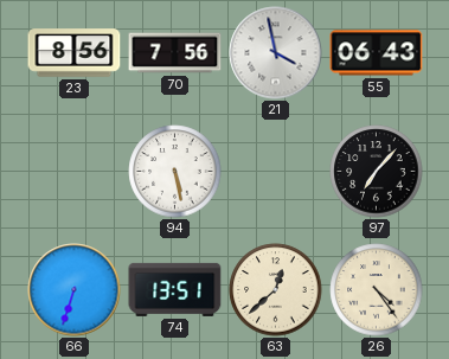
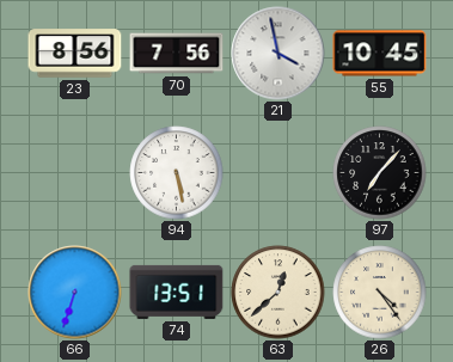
55: 06:43 -> 10:45 (380, 54)
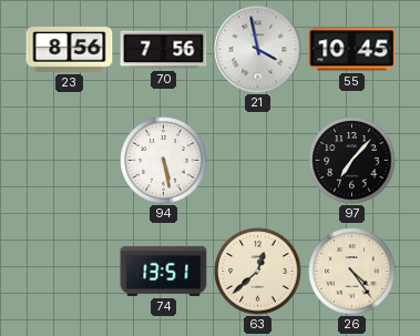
66: 6:33 -> none (75, 293)
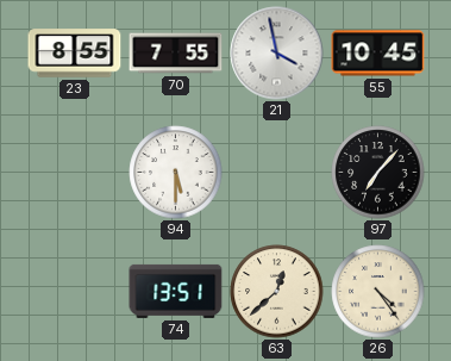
23: 8:56 -> 8:55 (75, 54)
70: 7:56 -> 7:55 (176, 54)
94: 5:28 -> 5:30 (176, 173)
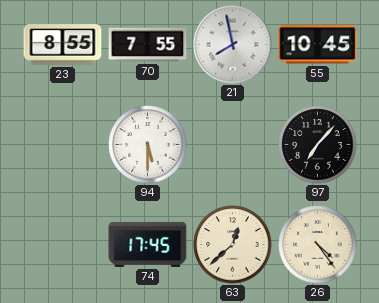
21: 3:58 -> 7:58 (233, 45)
74: 13:51 -> 17:45 (148, 244)
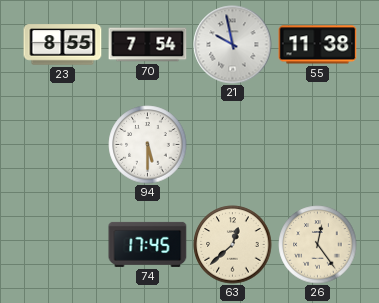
70: 7:55 -> 7:54 (148, 45)
21: 7:58 -> 9:58 (233, 45)
55: 10:45 -> 11:38 (318, 45)
97: 7:07 -> none (318, 145)
26: 4:24 -> 12:24 (318, 245)
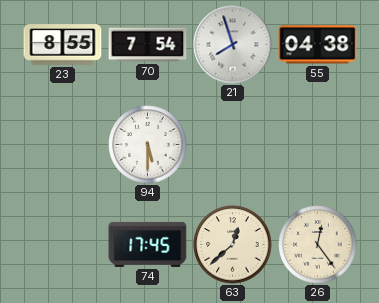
21: 9:58 -> 7:57 (233, 45)
55: 11:38 -> 04:38 (318, 45)
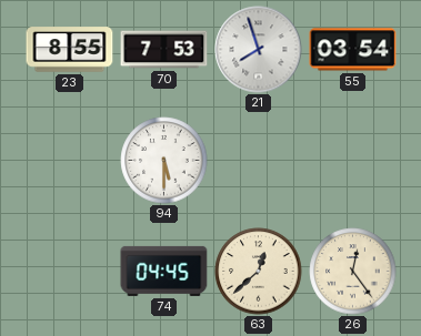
70: 7:54 -> 7:53 (164, 50)
55: 04:38 -> 03:54 (353, 50)
74: 17:45 -> 04:45 (164, 271)
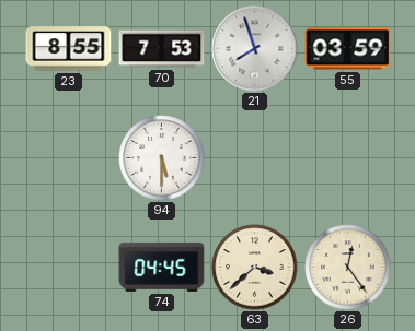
55: 03:54 -> 03:59 (348, 49)
63: 12:38 -> 3:38 (255, 268)
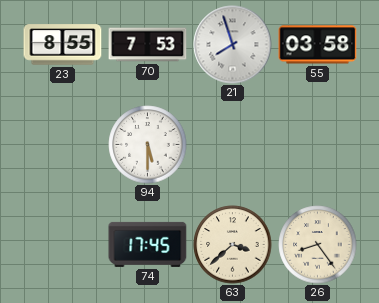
55: 03:59 -> 03:58 (318, 45)
74: 04:45 -> 17:45 (148, 244)
26: 12:24 -> 8:24 (318, 245)
